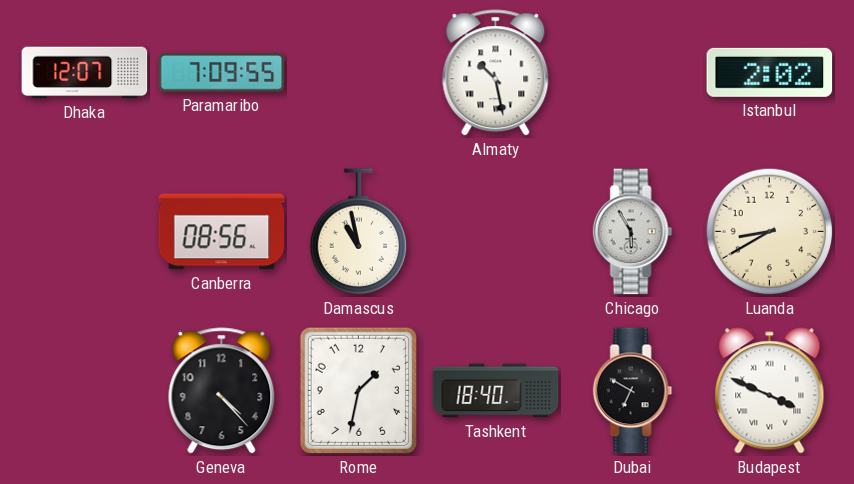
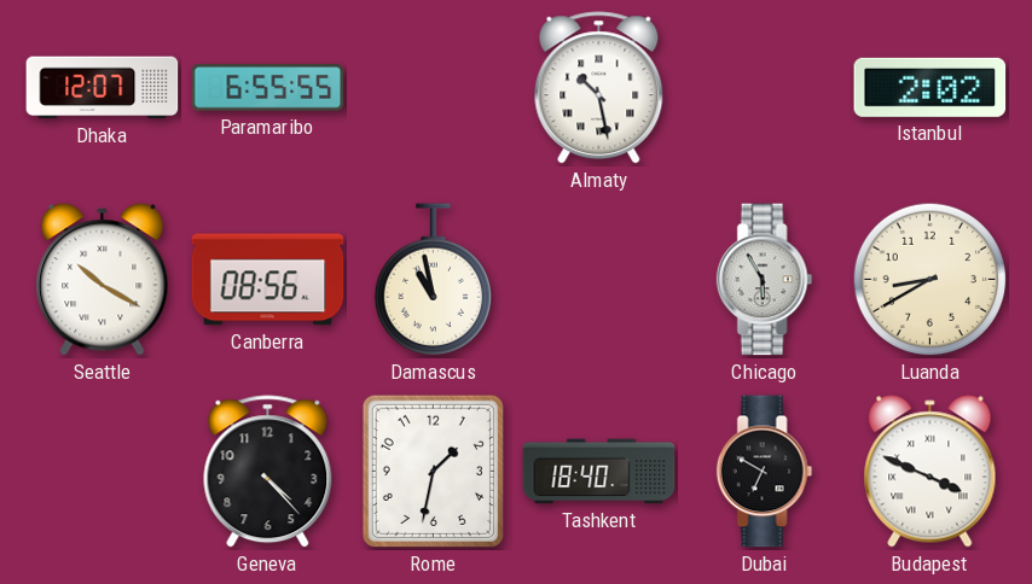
Paramaribo: 7:09 -> 6:55 (268, 88)
Seattle: none -> 10:20 (103, 280)
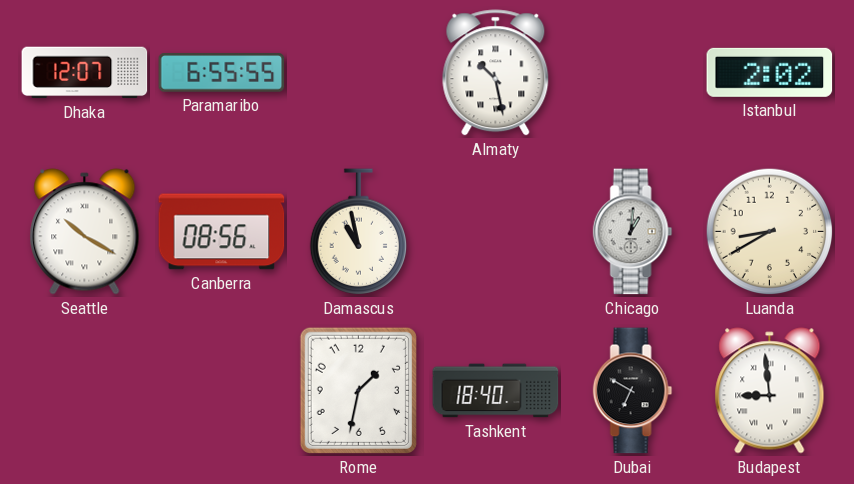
Chicago: 5:55 -> 1:01 (633, 232)
Geneva: 4:23 -> none (268, 472)
Budapest: 3:49 -> 8:59 (770, 391)
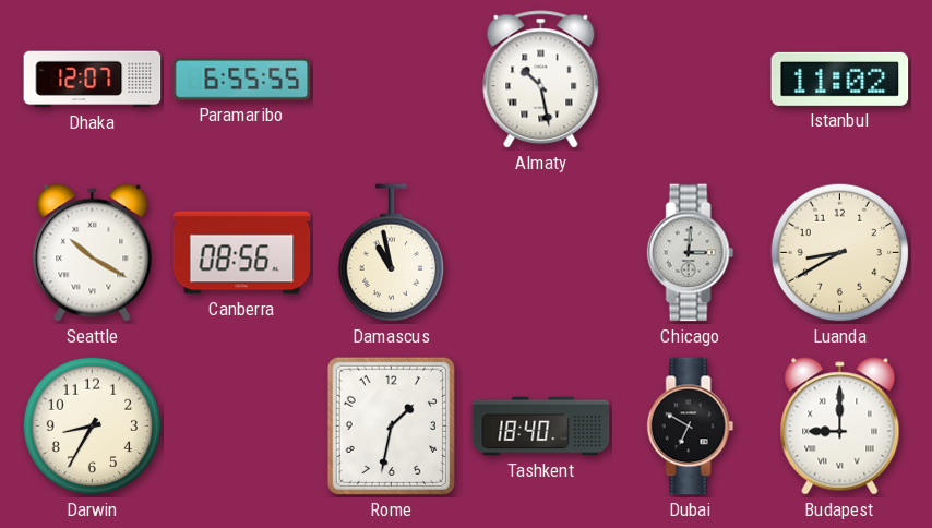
Istanbul: 2:02 -> 11:02 (840, 79)
Chicago: 1:01 -> 3:01 (691, 253)
Darwin: none -> 8:35 (93, 427)
Budapest: 8:59 -> 9:00 (840, 427)
